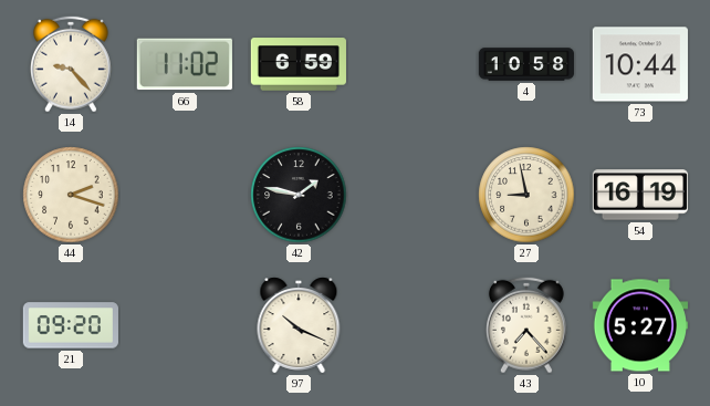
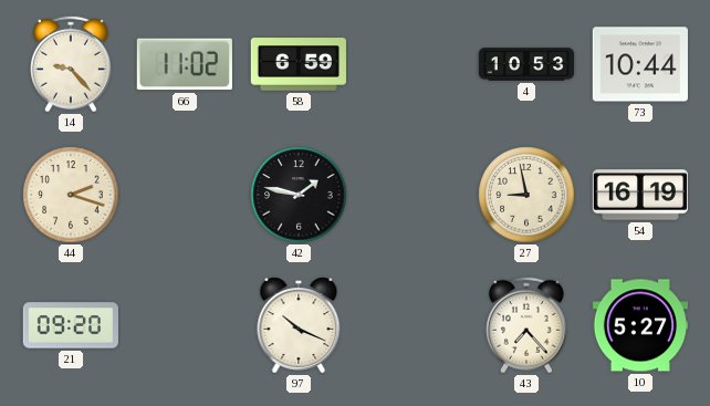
4: 10:58 -> 10:53 (526, 64)
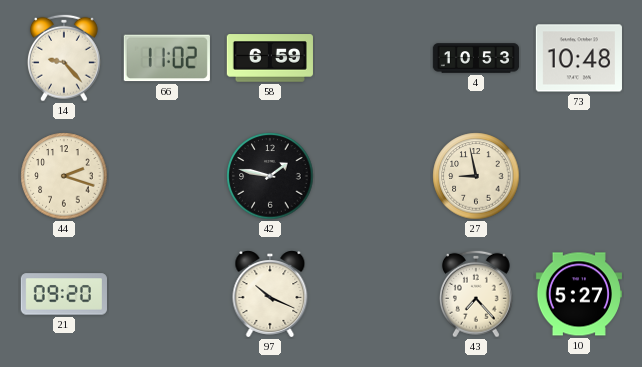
73: 10:44 -> 10:48 (579, 58)
54: 16:19 -> none (639, 195)
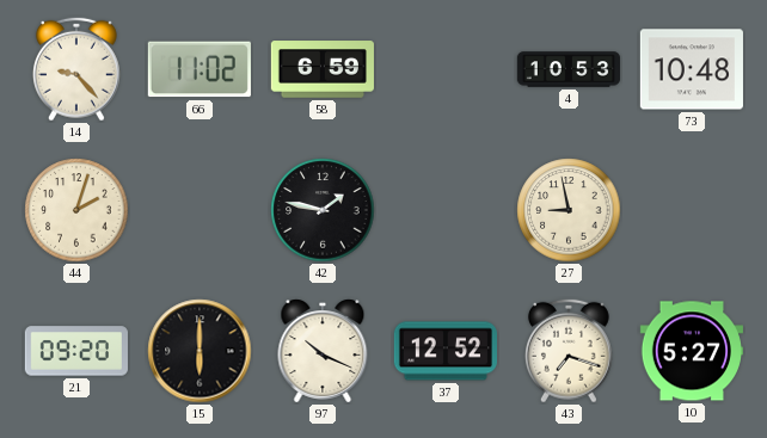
44: 2:18 -> 2:03 (76, 210)
15: none -> 6:00 (200, 351)
37: none -> 12:52 (444, 351)
43: 7:23 -> 7:18 (569, 351)
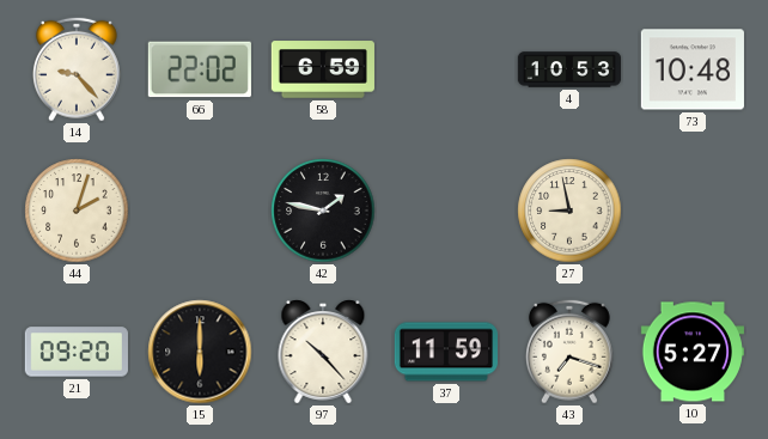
66: 11:02 -> 22:02 (200, 69)
97: 10:19 -> 10:23 (323, 352)
37: 12:52 -> 11:59 (445, 352)
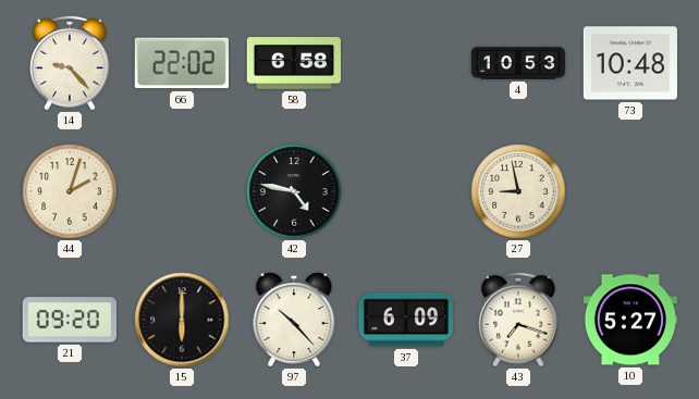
58: 6:59 -> 6:58 (293, 63)
42: 1:47 -> 4:47 (294, 191)
37: 11:59 -> 6:09 (405, 320)
